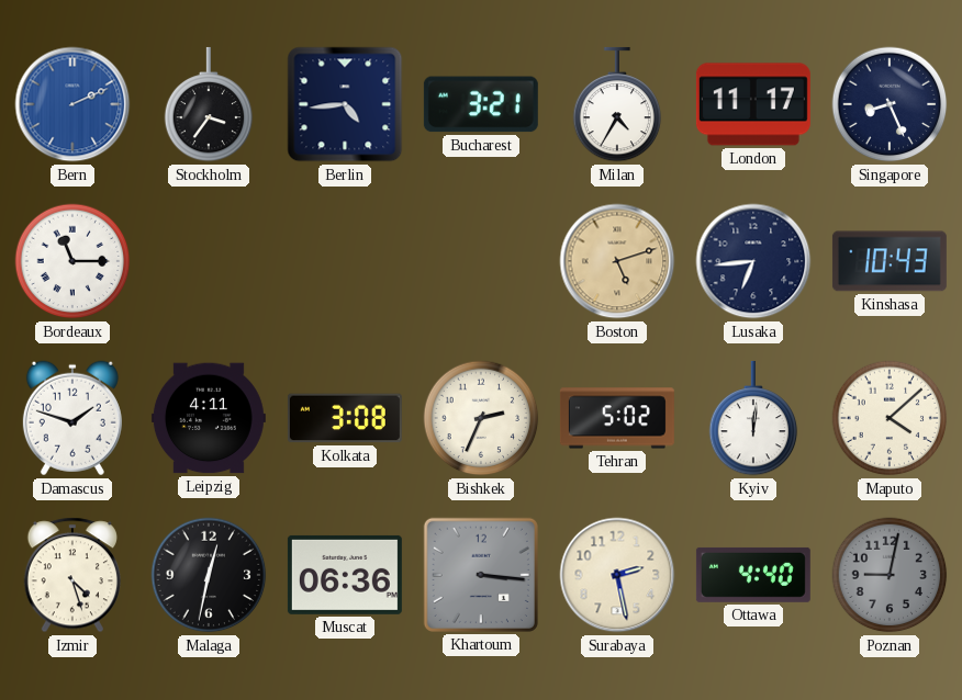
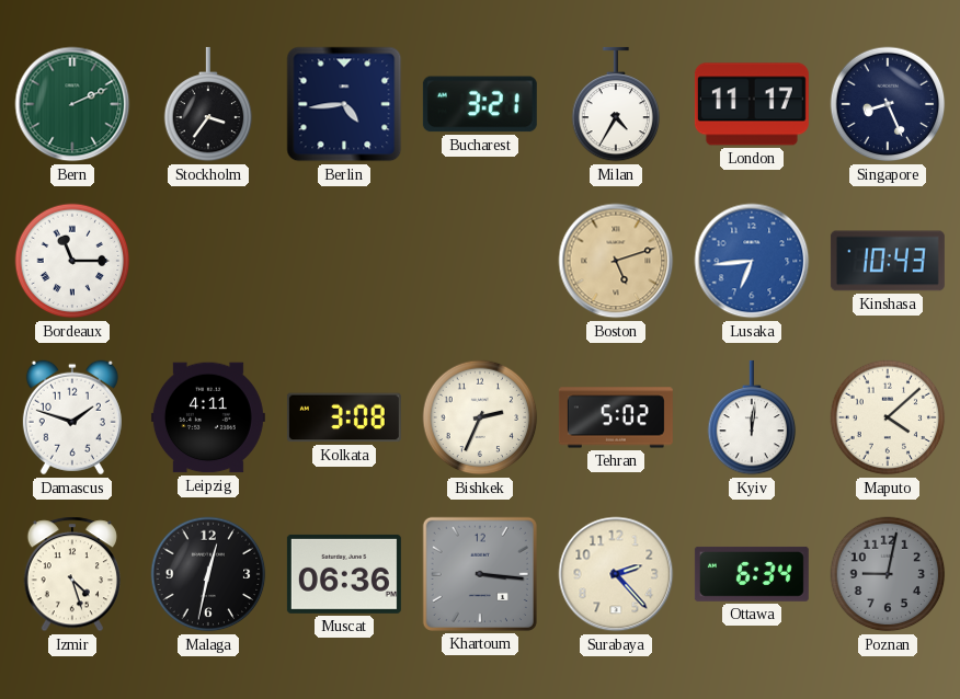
Bern dial: blue -> green (72, 104)
Lusaka dial: navy -> blue (752, 261)
Surabaya: 2:28 -> 2:23 (616, 574)
Ottawa: 4:40 -> 6:34 (752, 574)
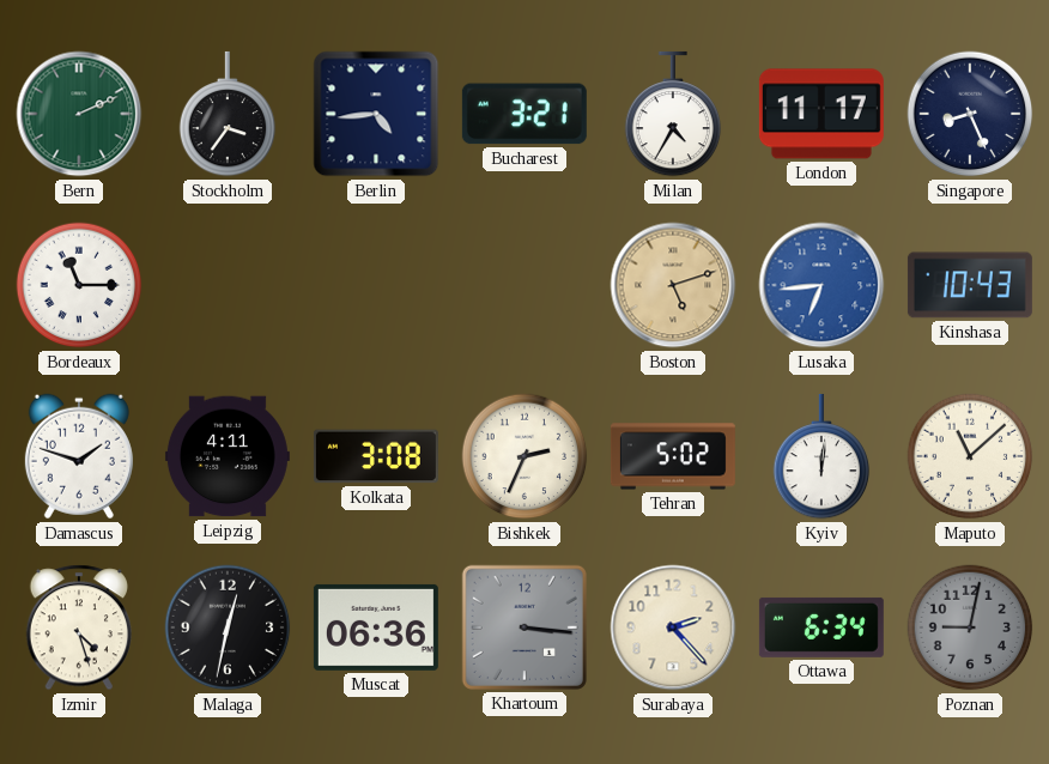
Maputo: 4:08 -> 11:08 (970, 456)
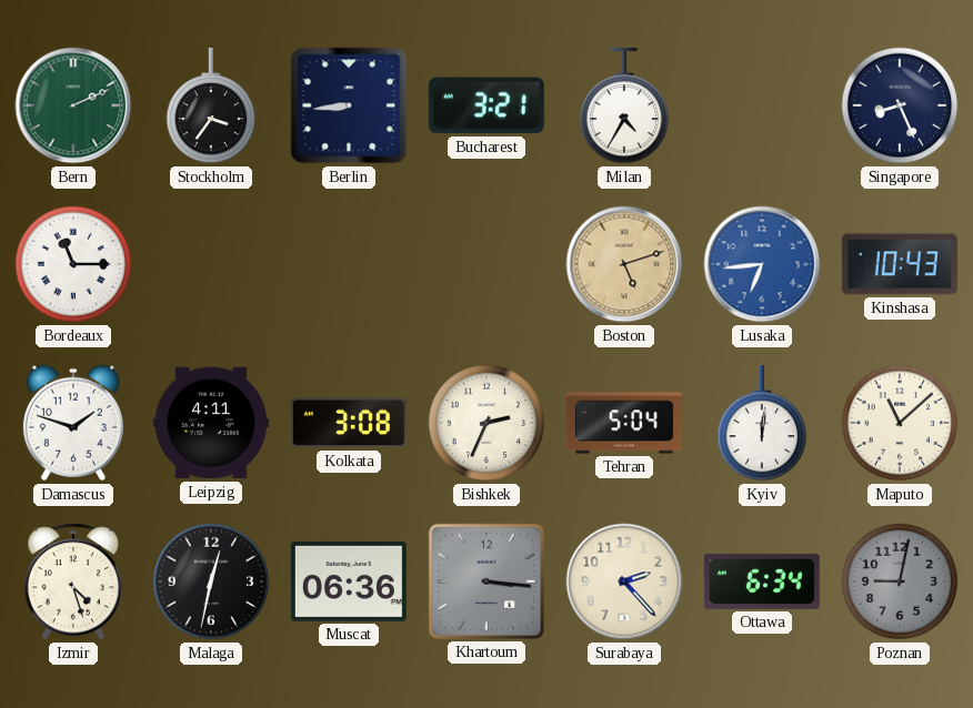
Berlin: 4:44 -> 8:44 (349, 105)
London: 11:17 -> none (821, 114)
Tehran: 5:02 -> 5:04 (624, 423)
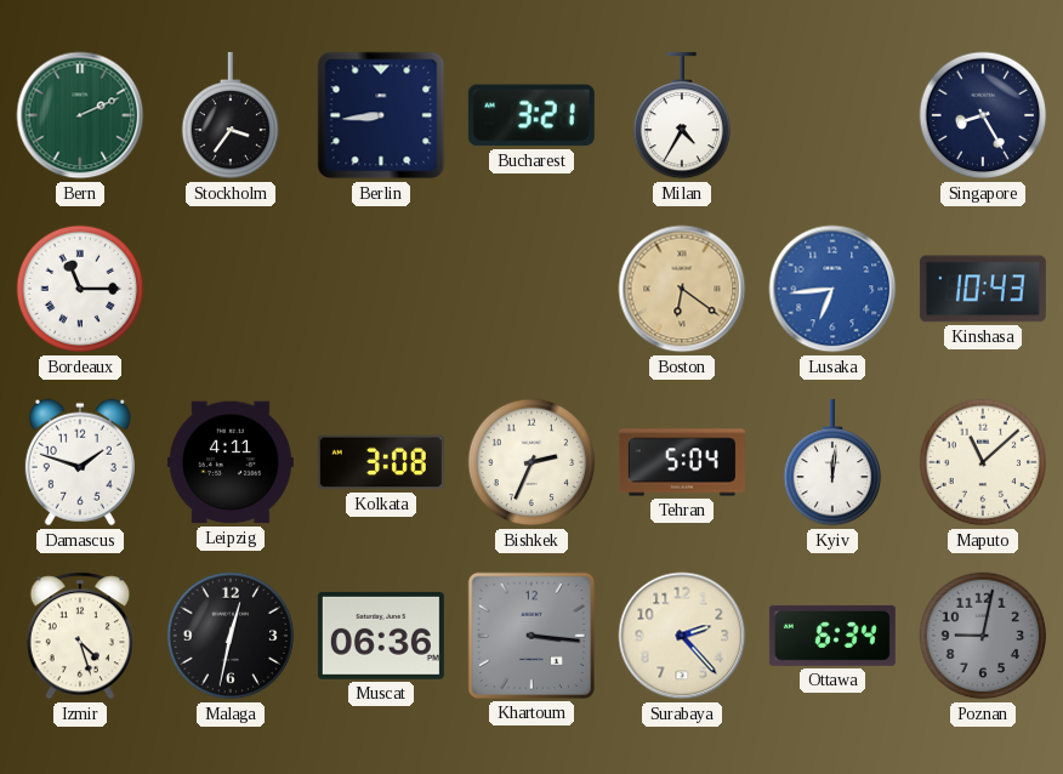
Singapore: 8:26 -> 8:25 (983, 115)
Boston: 5:12 -> 6:21 (682, 289)
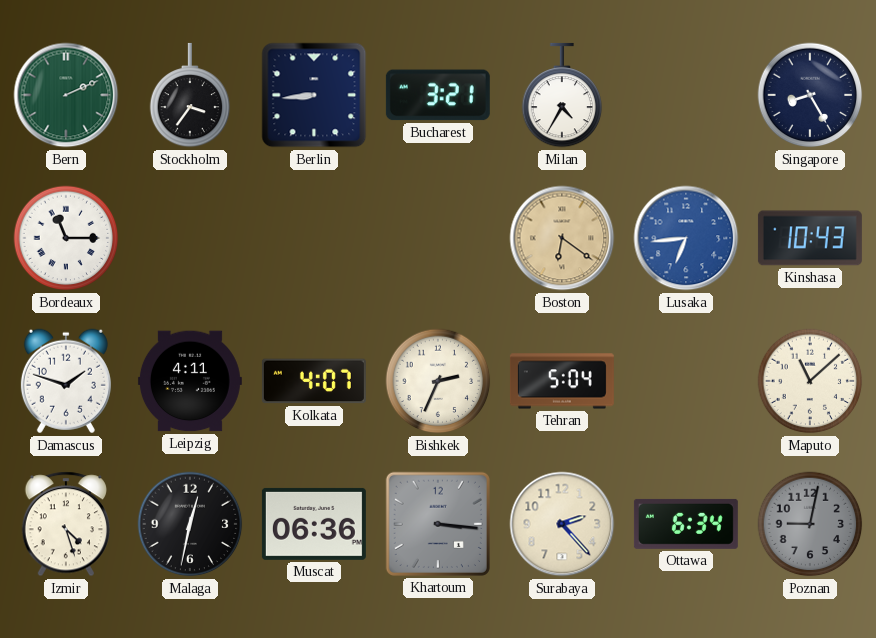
Kolkata: 3:08 -> 4:07 (314, 381)
Kyiv: 12:01 -> none (832, 462)
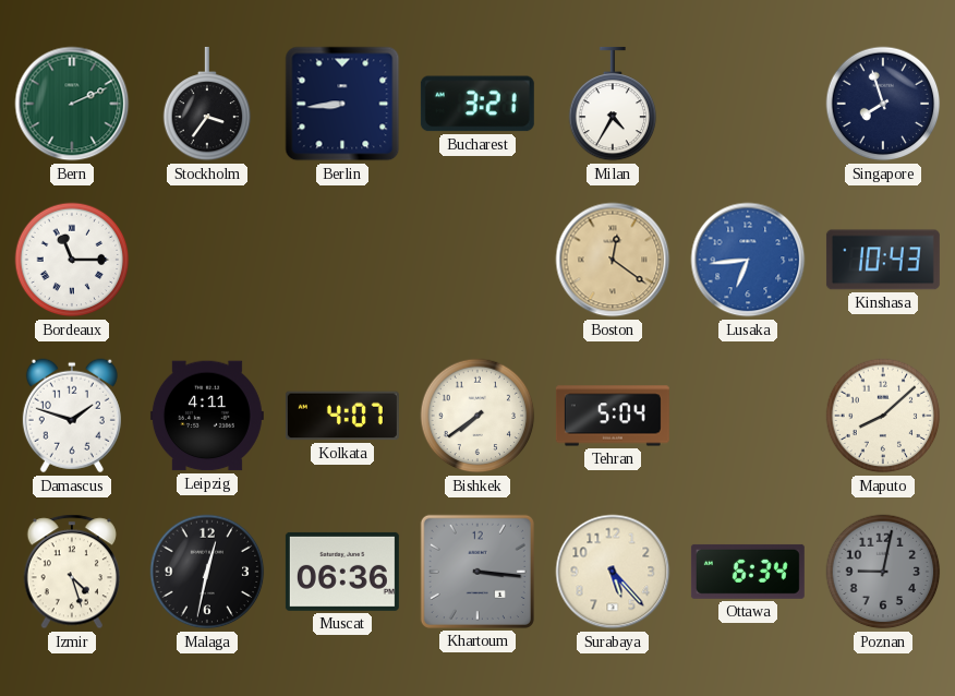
Singapore: 8:25 -> 7:57 (883, 104)
Boston: 6:21 -> 12:21 (613, 260)
Bishkek: 2:34 -> 7:39 (477, 416)
Maputo: 11:08 -> 8:08 (883, 416)
Surabaya: 2:23 -> 5:23 (613, 572)
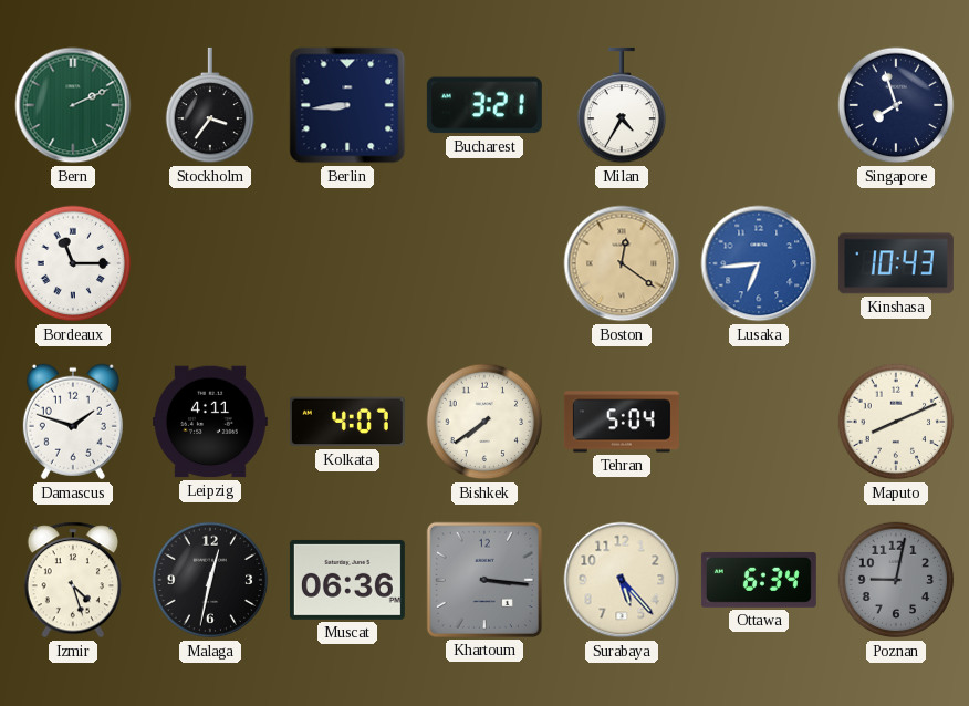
Maputo: 8:08 -> 8:11 (896, 422)
